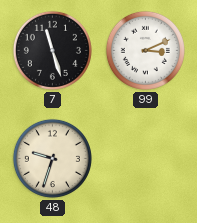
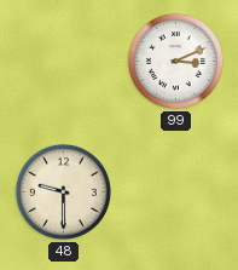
7: 11:27 -> none (52, 50)
48: 9:33 -> 9:30 (63, 191)
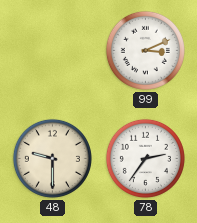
78: none -> 2:36 (145, 158)
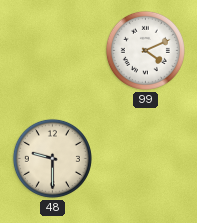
99: 3:11 -> 4:11 (145, 50)
78: 2:36 -> none (145, 158)
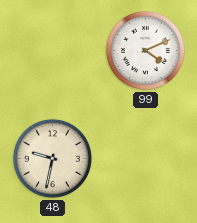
48: 9:30 -> 9:32 (52, 158)
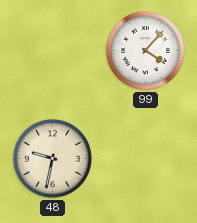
99: 4:11 -> 4:07 (145, 50)
